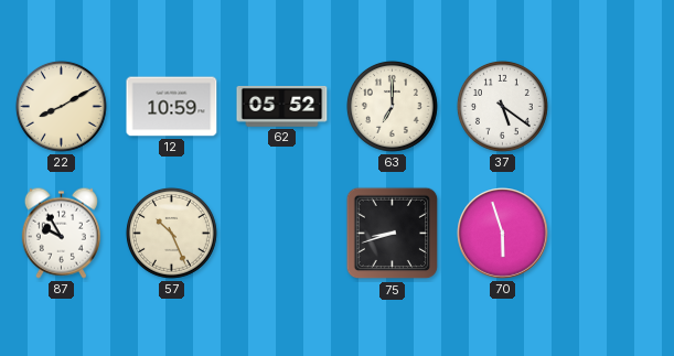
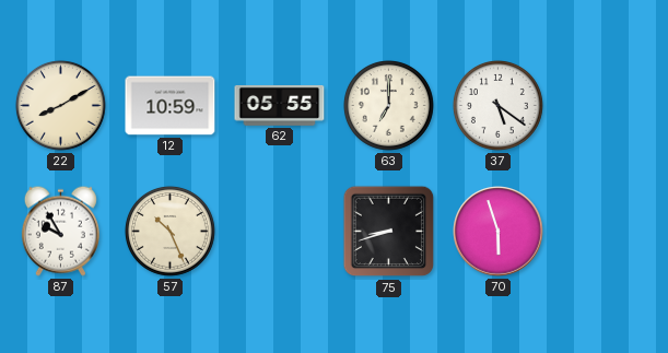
62: 05:52 -> 05:55 (280, 105)
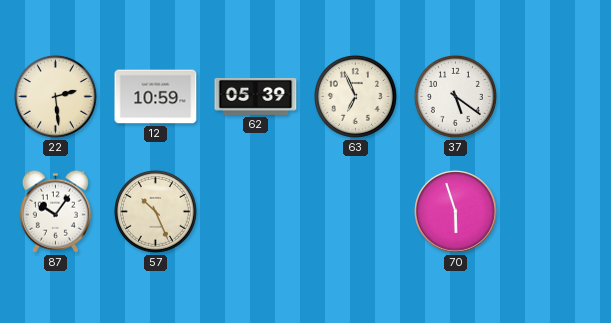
22: 8:10 -> 2:29 (55, 96)
62: 05:55 -> 05:39 (256, 96)
63: 7:00 -> 6:56 (355, 96)
87: 9:55 -> 10:06 (55, 211)
75: 8:42 -> none (389, 232)
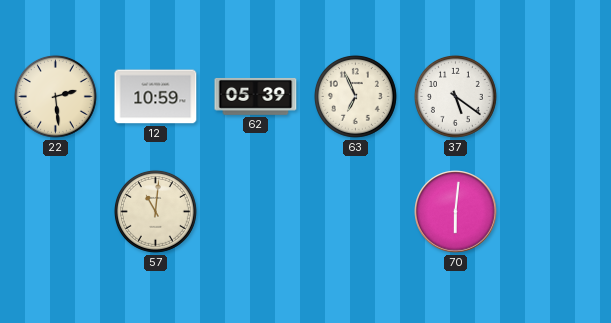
87: 10:06 -> none (55, 211)
57: 10:26 -> 11:01 (155, 211)
70: 5:57 -> 6:01 (456, 212)
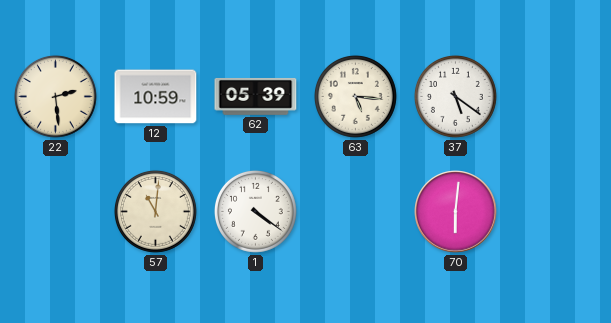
63: 6:56 -> 5:16 (355, 96)
1: none -> 4:21 (255, 211)
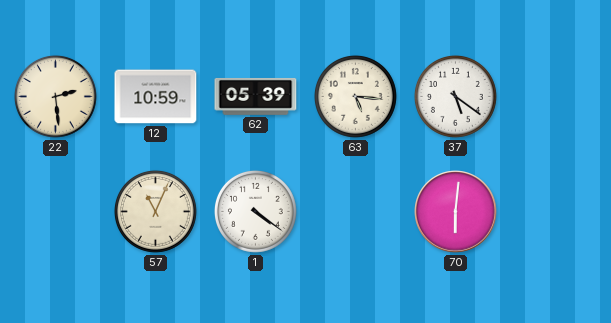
57: 11:01 -> 11:04 (155, 211)
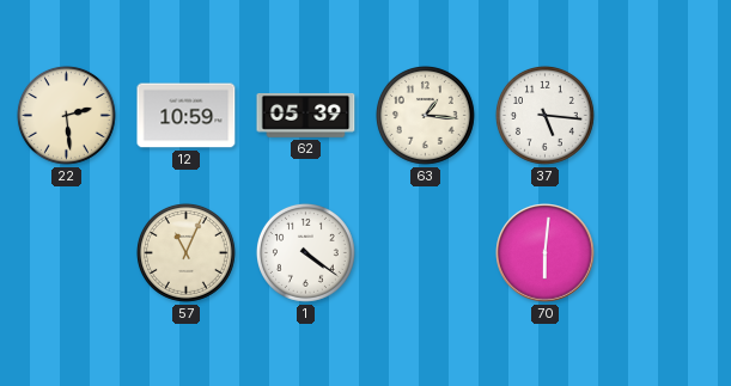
63: 5:16 -> 1:16 (425, 115)
37: 5:21 -> 5:16 (544, 115)
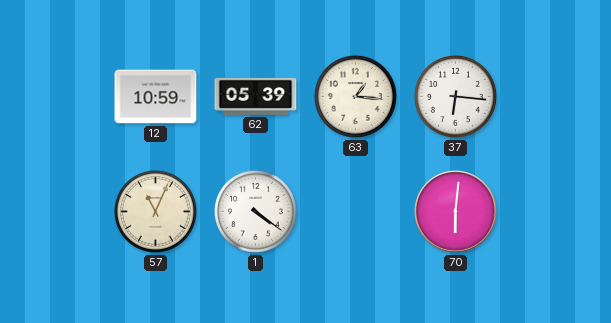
22: 2:29 -> none (66, 115)
37: 5:16 -> 6:16 (455, 96)
